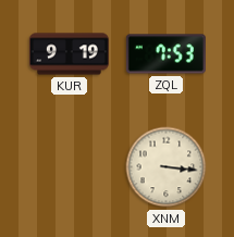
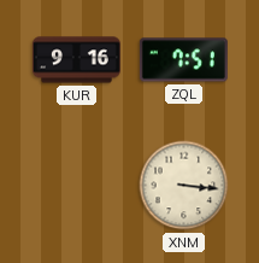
KUR: 9:19 -> 9:16 (76, 60)
ZQL: 7:53 -> 7:51 (183, 60)
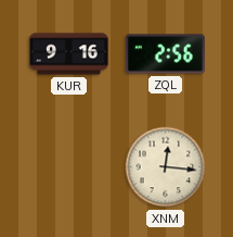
ZQL: 7:51 -> 2:56 (165, 54)
XNM: 3:16 -> 12:16 (166, 167)
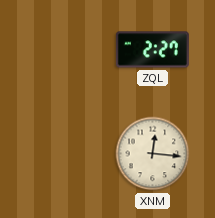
KUR: 9:16 -> none (68, 54)
ZQL: 2:56 -> 2:27 (152, 50)
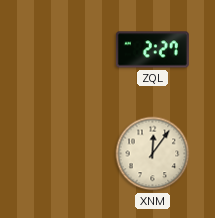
XNM: 12:16 -> 12:06 (153, 154)
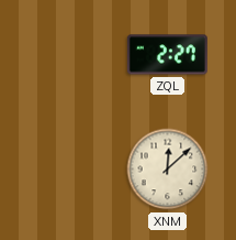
XNM: 12:06 -> 12:08 (168, 170)
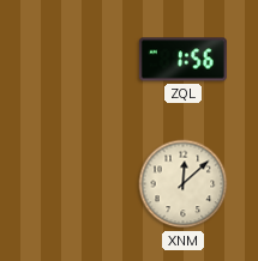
ZQL: 2:27 -> 1:56 (182, 60)
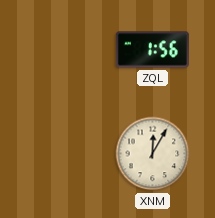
XNM: 12:08 -> 12:05 (153, 154)
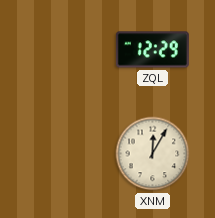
ZQL: 1:56 -> 12:29 (152, 50)
